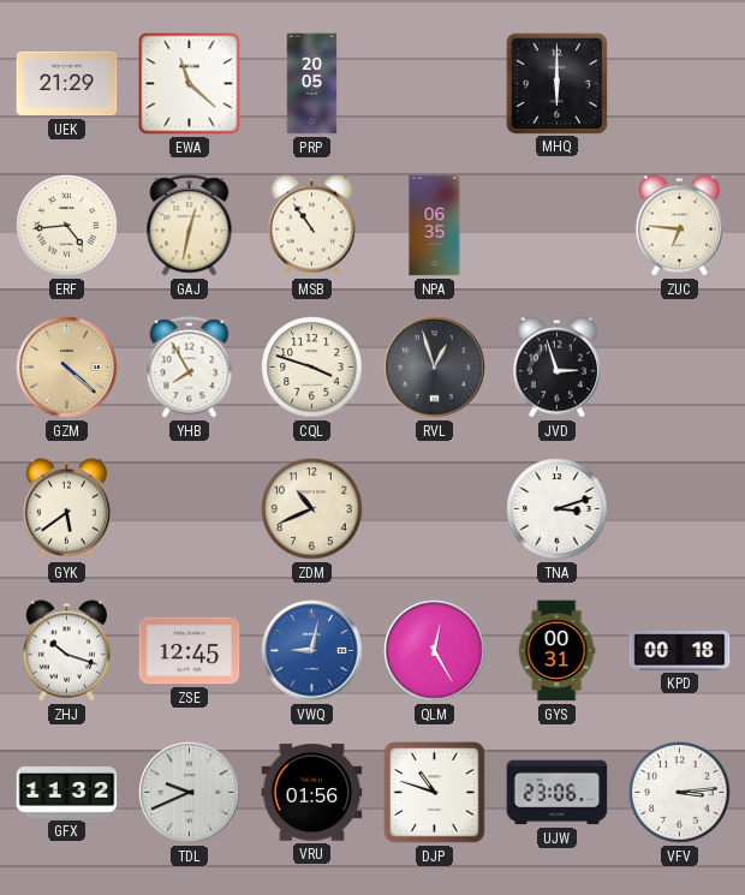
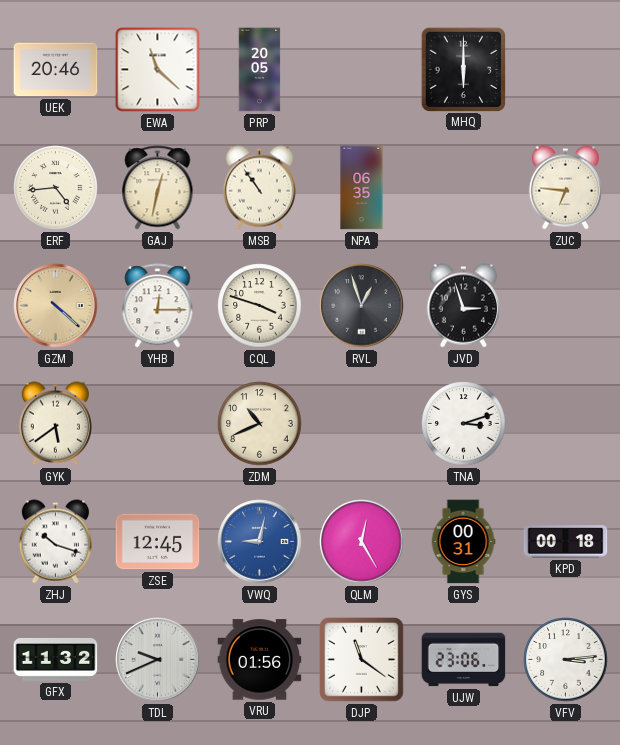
UEK: 21:29 -> 20:46 (56, 70)
YHB: 7:55 -> 12:15 (158, 306)
DJP: 10:48 -> 11:21 (362, 660)
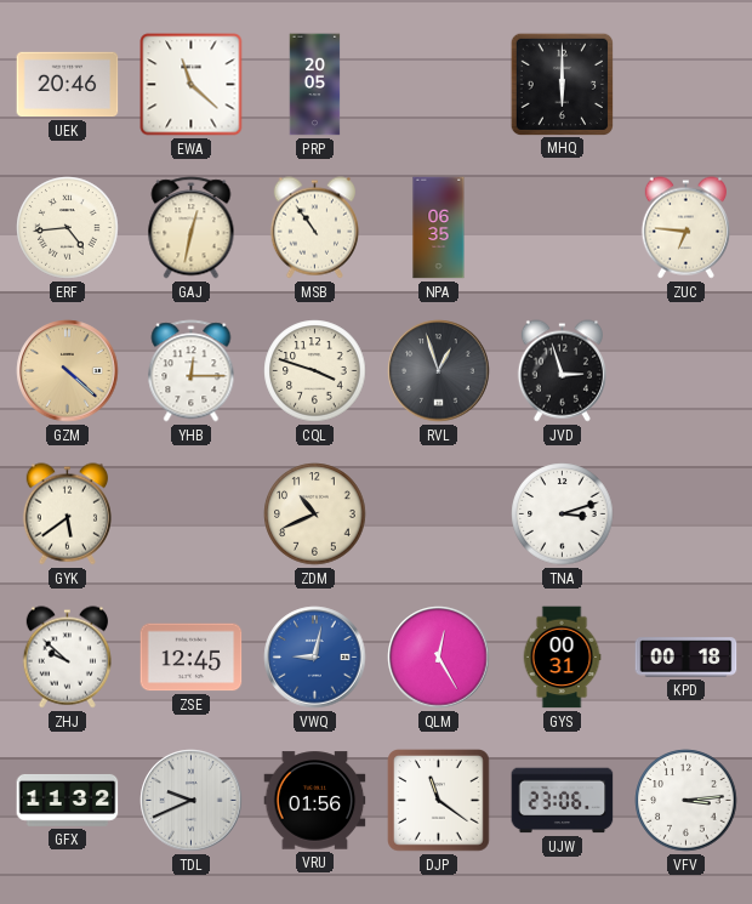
ZHJ: 10:18 -> 9:52 (67, 658)
